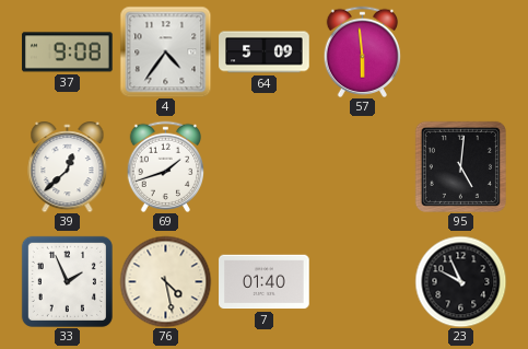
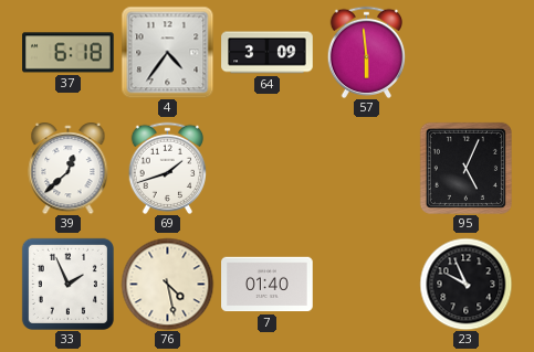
37: 9:08 -> 6:18 (69, 53)
64: 5:09 -> 3:09 (268, 53)
95: 5:01 -> 5:04 (465, 168)
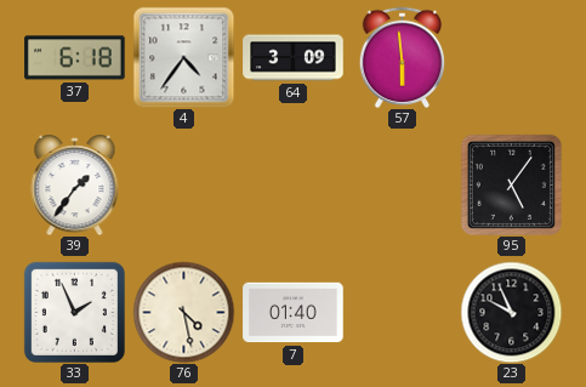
39: 12:38 -> 1:36 (75, 186)
69: 1:42 -> none (168, 168)
95: 5:04 -> 5:06 (511, 184)
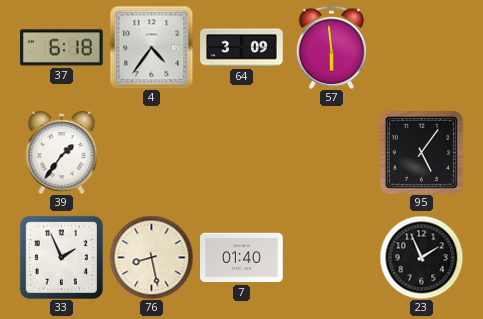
76: 4:28 -> 8:28 (151, 257)
23: 9:56 -> 1:56 (421, 257)
